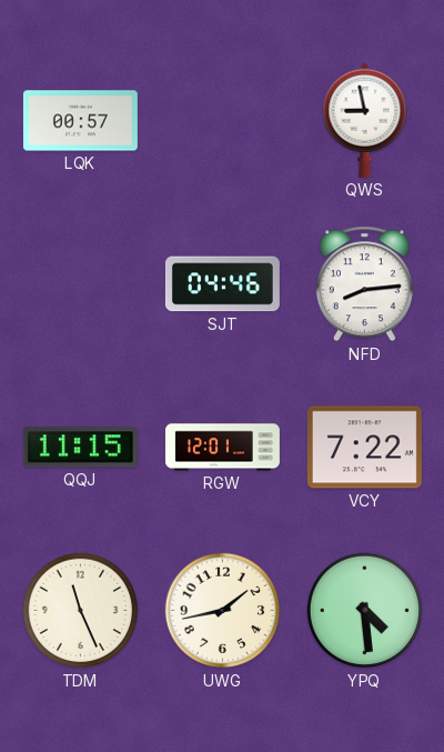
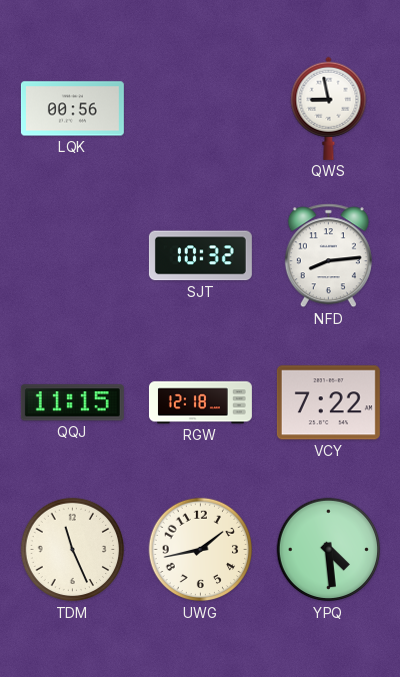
LQK: 00:57 -> 00:56 (72, 109)
SJT: 04:46 -> 10:32 (200, 256)
RGW: 12:01 -> 12:18 (200, 403)
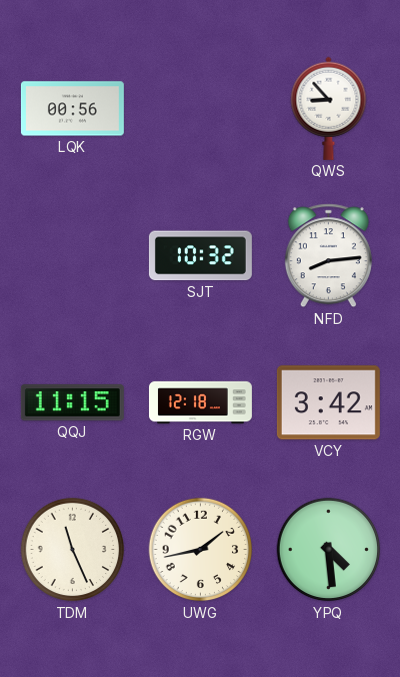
QWS: 8:58 -> 8:53 (329, 108)
VCY: 7:22 -> 3:42 (328, 403)
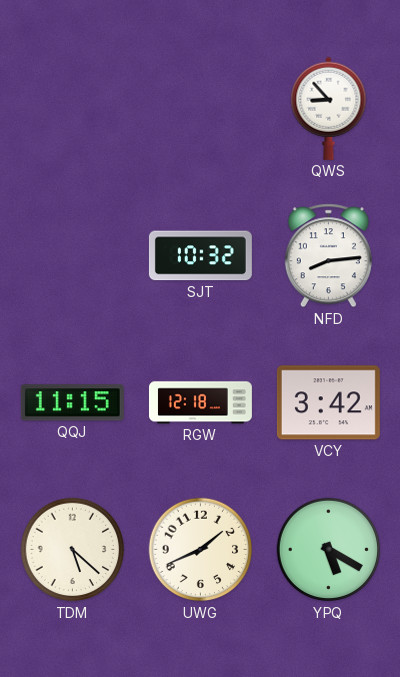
LQK: 00:56 -> none (72, 109)
TDM: 11:26 -> 5:22 (73, 550)
UWG: 1:43 -> 1:41 (201, 550)
YPQ: 4:29 -> 5:20 (329, 550)
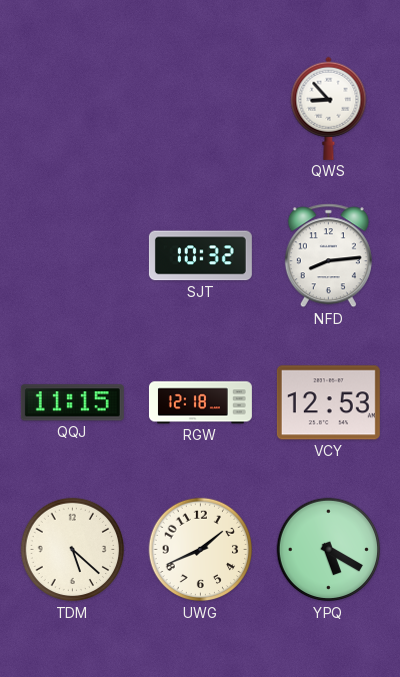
VCY: 3:42 -> 12:53 (328, 403)
